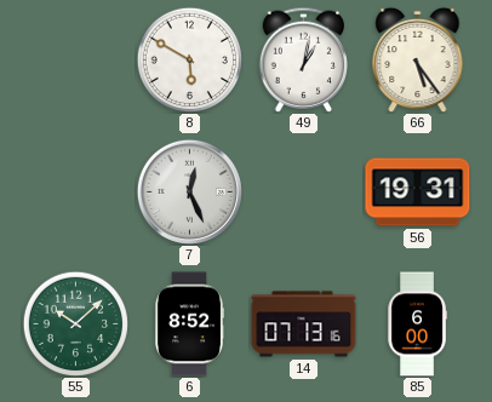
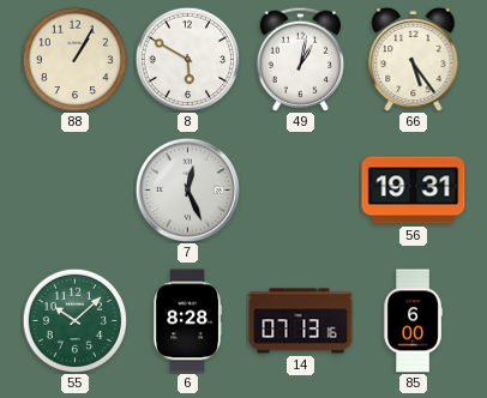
88: none -> 1:05 (74, 59)
6: 8:52 -> 8:28 (187, 321)
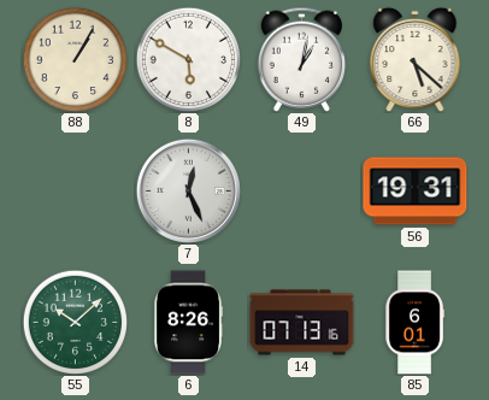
66: 5:24 -> 5:22 (416, 59)
6: 8:28 -> 8:26 (188, 323)
85: 6:00 -> 6:01 (414, 323)
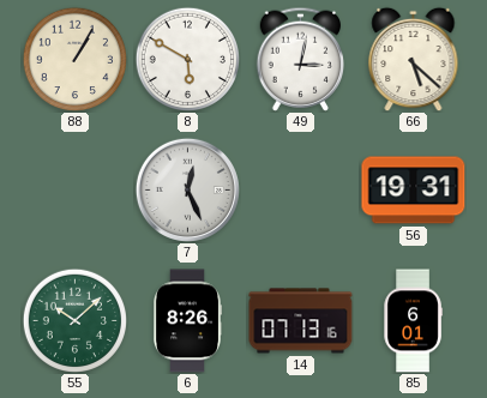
49: 1:02 -> 3:02 (300, 59)
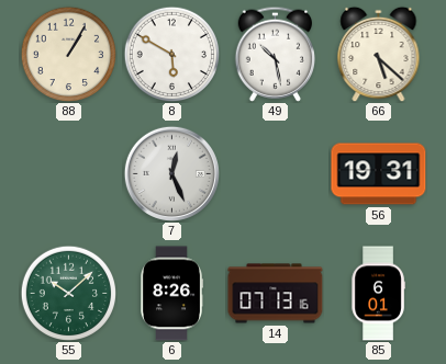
49: 3:02 -> 10:28 (275, 54)
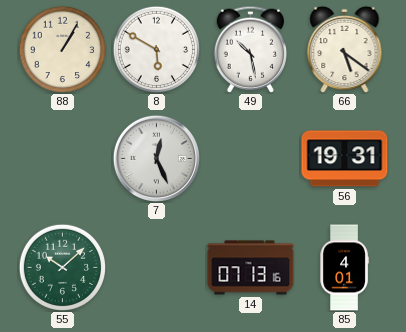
66: 5:22 -> 5:21 (345, 49)
6: 8:26 -> none (171, 294)
85: 6:01 -> 4:01 (344, 268)
